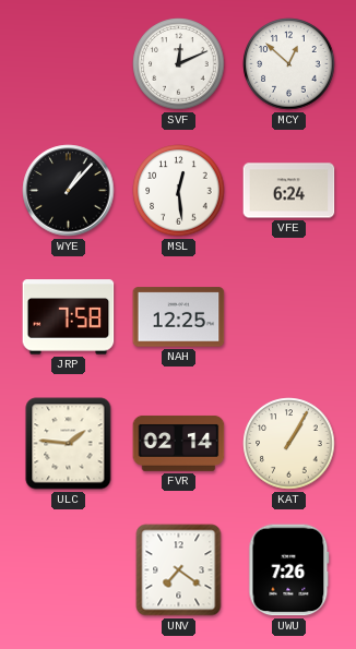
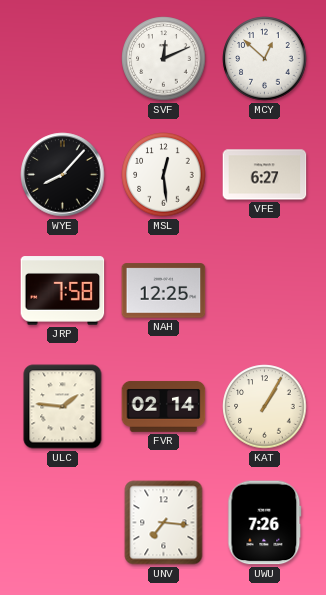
WYE: 1:07 -> 8:07 (63, 175)
VFE: 6:24 -> 6:27 (265, 175)
UNV: 7:21 -> 7:16 (164, 523)
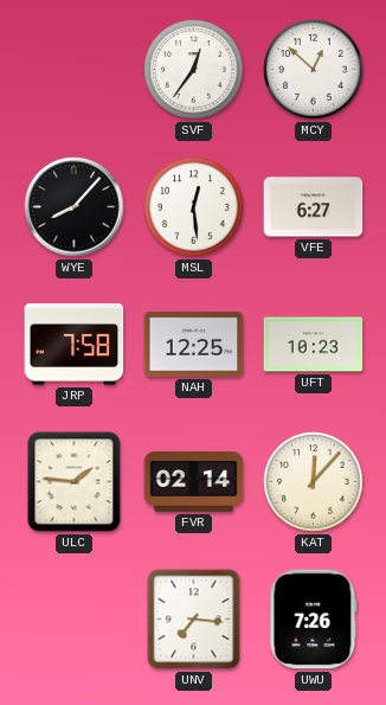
SVF: 12:11 -> 12:36 (194, 70)
UFT: none -> 10:23 (314, 345)
KAT: 1:05 -> 12:07 (314, 482)
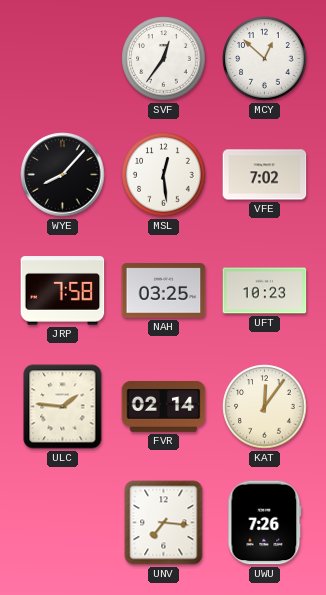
VFE: 6:27 -> 7:02 (265, 175)
NAH: 12:25 -> 03:25 (164, 291)
KAT: 12:07 -> 12:06 (265, 407)
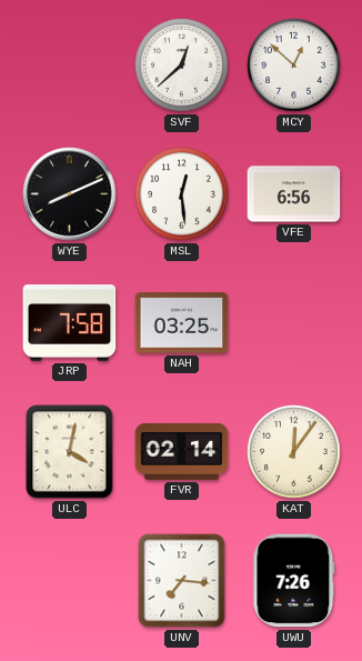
SVF: 12:36 -> 12:38 (182, 66)
WYE: 8:07 -> 8:11 (70, 194)
VFE: 7:02 -> 6:56 (294, 194)
UFT: 10:23 -> none (265, 291)
ULC: 1:46 -> 4:02 (70, 452)
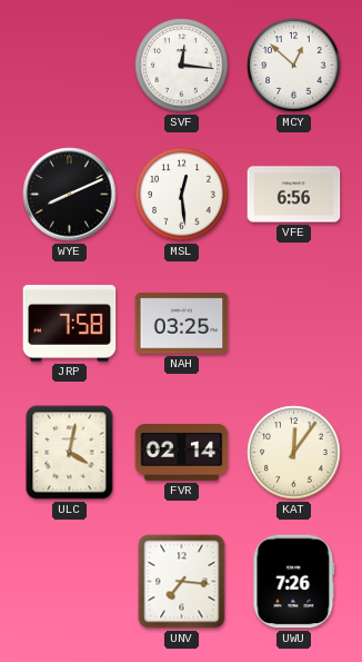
SVF: 12:38 -> 12:16 (182, 66)
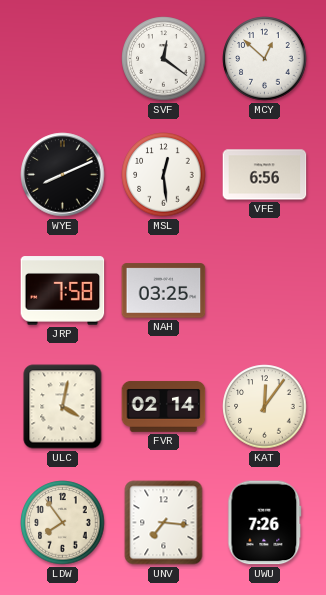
SVF: 12:16 -> 12:21 (164, 59)
LDW: none -> 7:54 (63, 523)
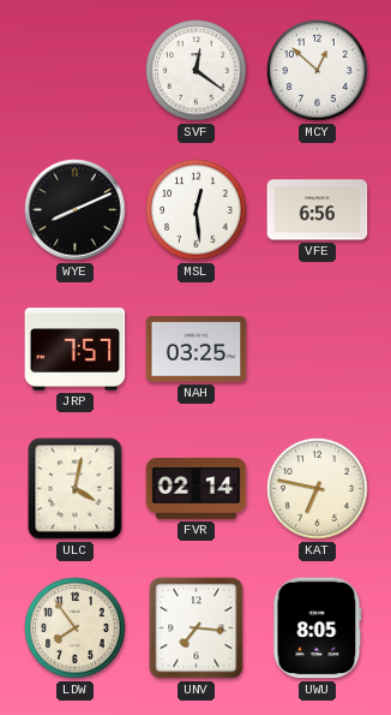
JRP: 7:58 -> 7:57 (76, 350)
KAT: 12:06 -> 6:47 (318, 489)
UWU: 7:26 -> 8:05 (318, 628)
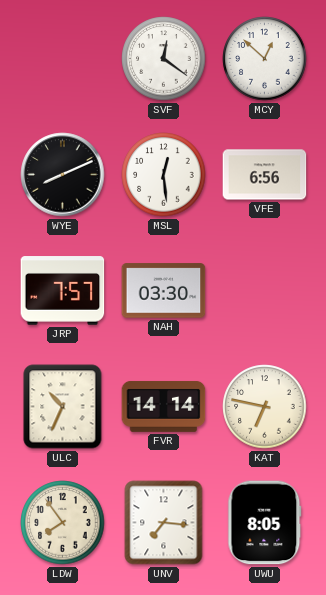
NAH: 03:25 -> 03:30 (164, 291)
ULC: 4:02 -> 10:34 (63, 407)
FVR: 02:14 -> 14:14 (164, 406)
